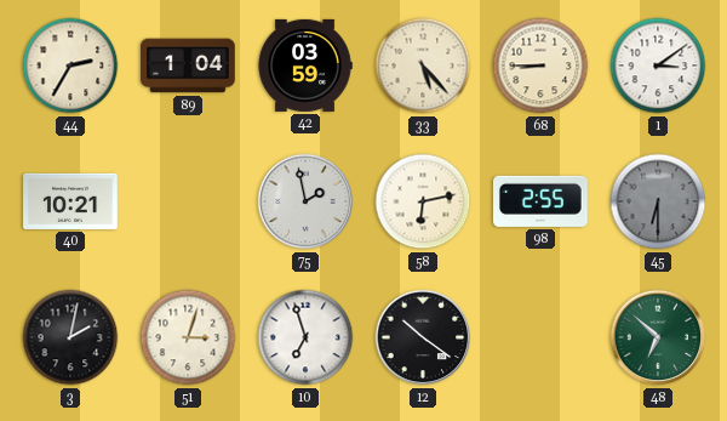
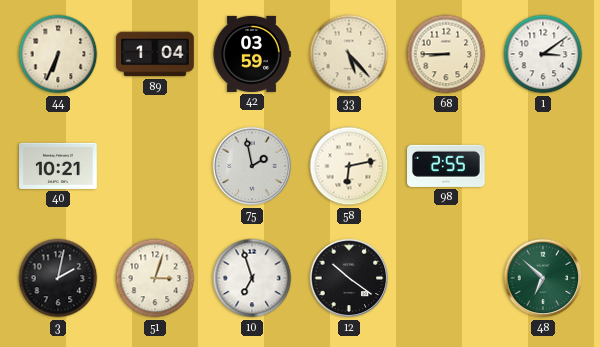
44: 2:35 -> 6:34 (58, 54)
45: 6:30 -> none (658, 201)
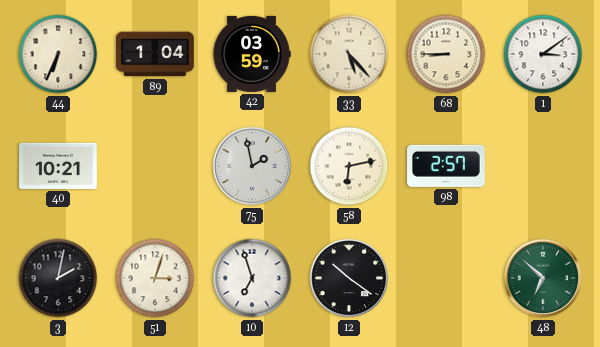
98: 2:55 -> 2:57 (447, 166)
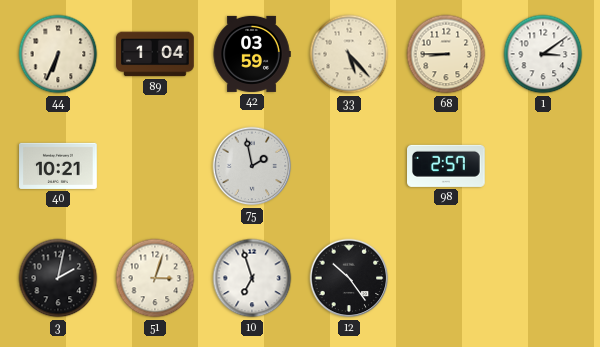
58: 6:13 -> none (349, 166)
12: 10:21 -> 10:24 (349, 278)
48: 6:52 -> none (543, 278)
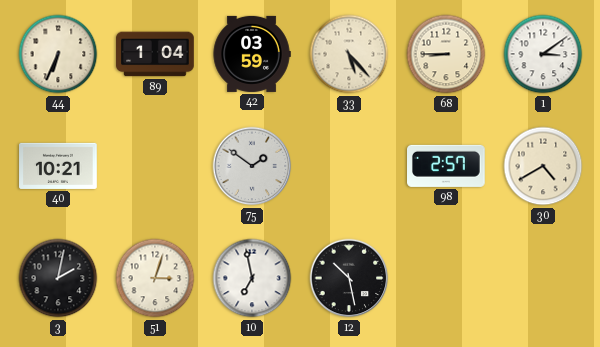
75: 1:58 -> 1:51 (252, 166)
30: none -> 4:40 (543, 166)
10: 6:57 -> 6:58 (252, 278)
12: 10:24 -> 10:28 (349, 278)
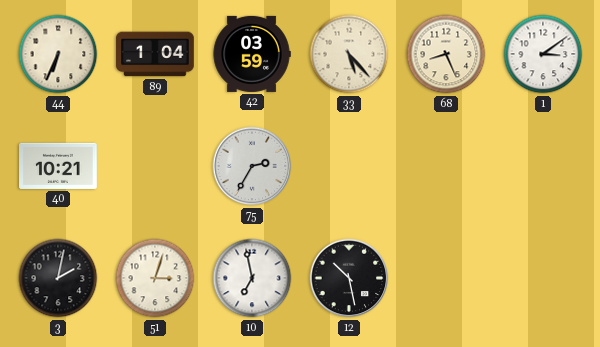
68: 8:45 -> 8:26 (446, 54)
75: 1:51 -> 2:35 (252, 166)
98: 2:57 -> none (447, 166)
30: 4:40 -> none (543, 166)
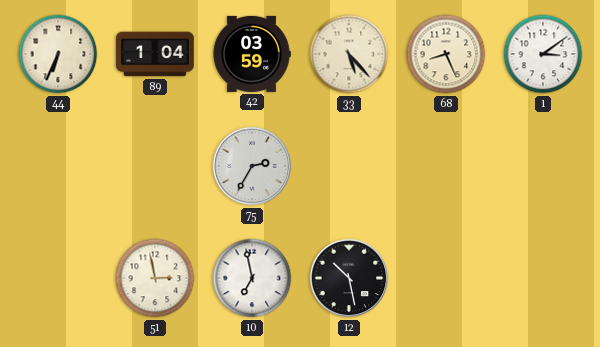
40: 10:21 -> none (58, 166)
3: 2:02 -> none (58, 278)
51: 3:03 -> 2:58 (155, 278)
